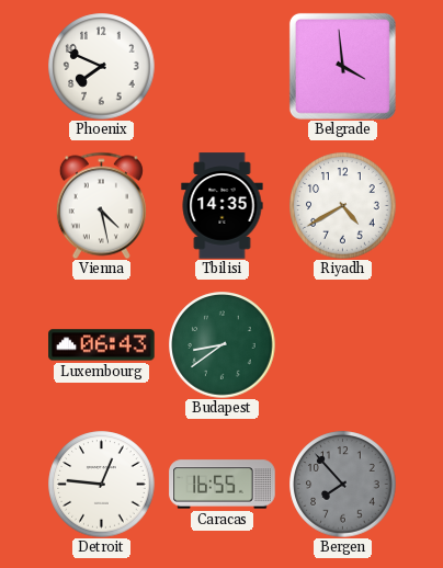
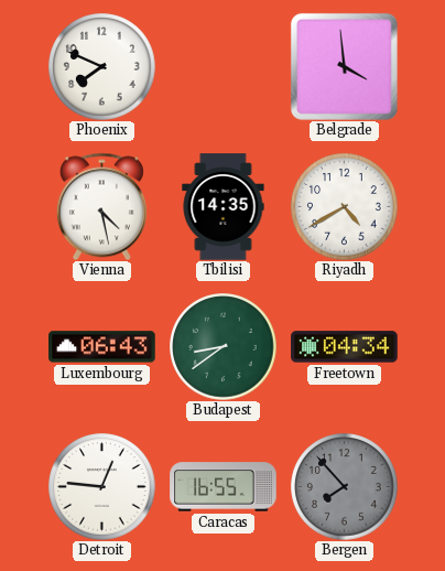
Freetown: none -> 04:34 (345, 347)
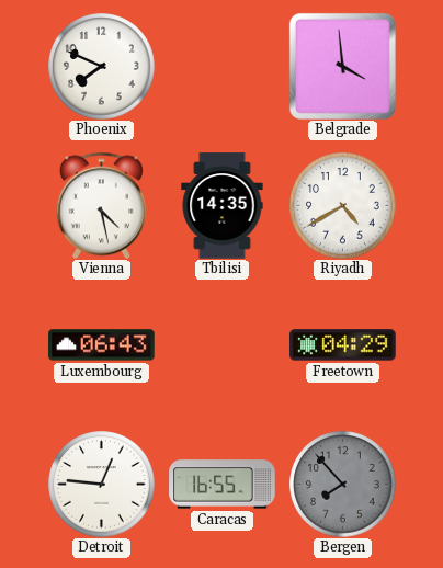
Budapest: 8:39 -> none (224, 347)
Freetown: 04:34 -> 04:29 (343, 345)
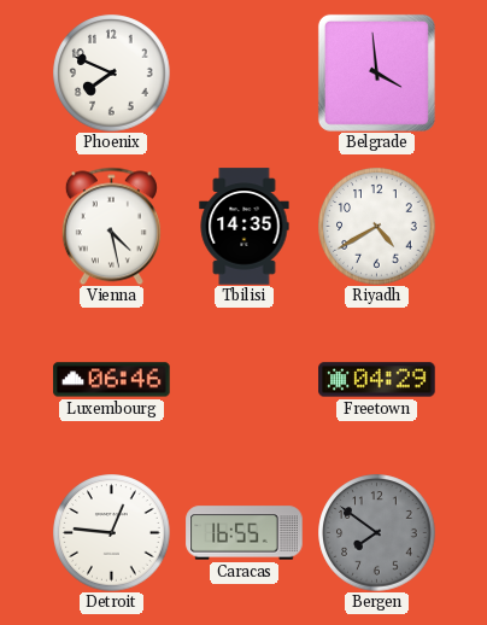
Luxembourg: 06:43 -> 06:46 (112, 380)
Bergen: 7:53 -> 7:51 (377, 533)
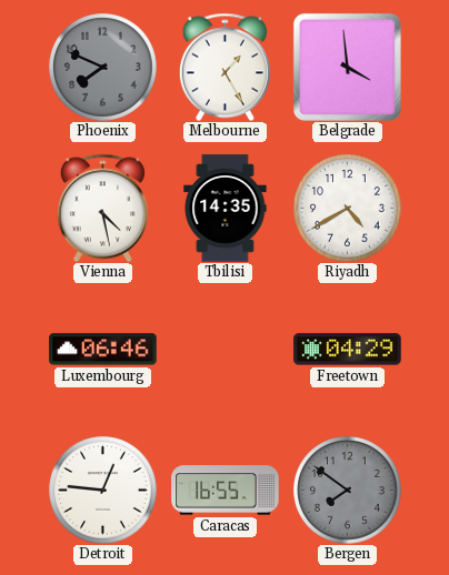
Phoenix dial: white -> grey (103, 68)
Melbourne: none -> 1:25 (225, 67)
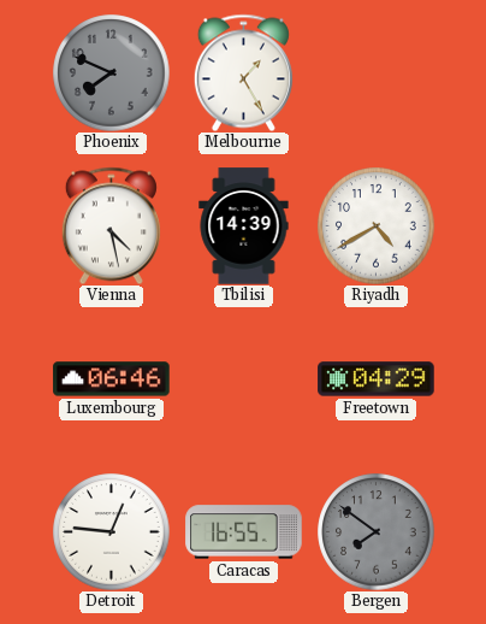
Belgrade: 3:59 -> none (347, 67)
Tbilisi: 14:35 -> 14:39 (244, 226)
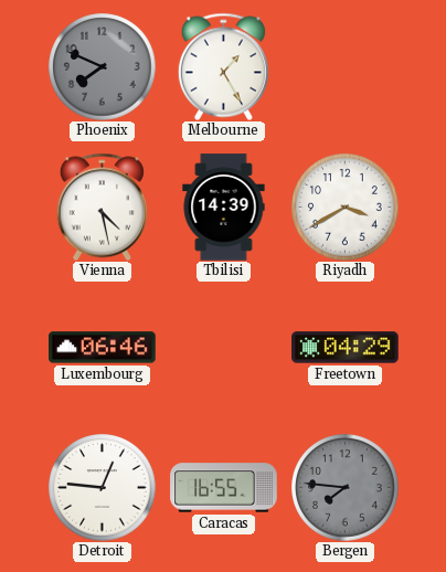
Riyadh: 4:40 -> 3:40 (346, 208)
Bergen: 7:51 -> 7:46 (346, 488)
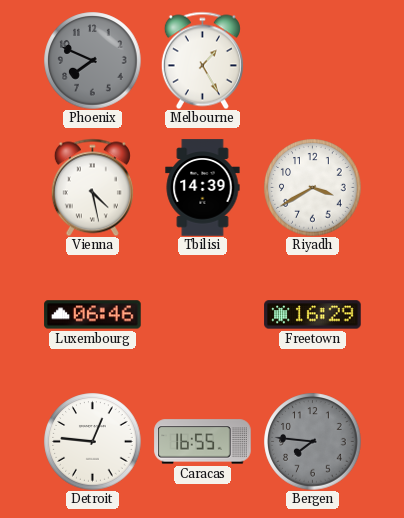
Freetown: 04:29 -> 16:29 (313, 315)
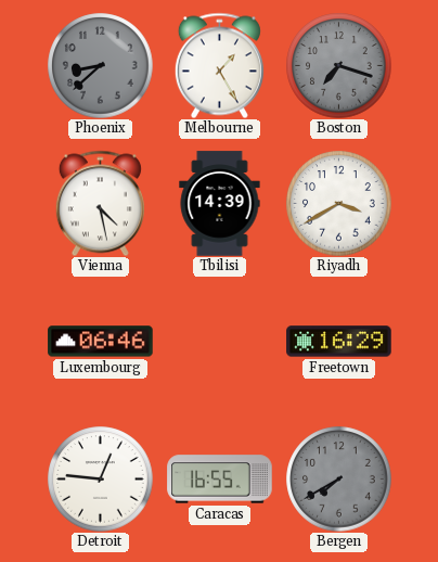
Phoenix: 7:49 -> 8:38 (101, 66)
Boston: none -> 7:18 (339, 66)
Bergen: 7:46 -> 7:40 (339, 480)
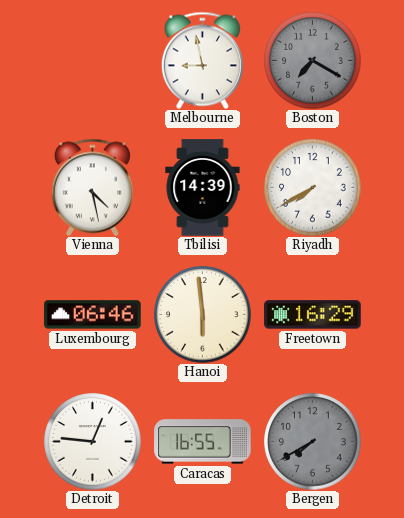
Phoenix: 8:38 -> none (101, 66)
Melbourne: 1:25 -> 8:58 (202, 60)
Boston: 7:18 -> 7:20 (313, 61)
Riyadh: 3:40 -> 7:40 (313, 188)
Hanoi: none -> 5:59 (203, 315)
